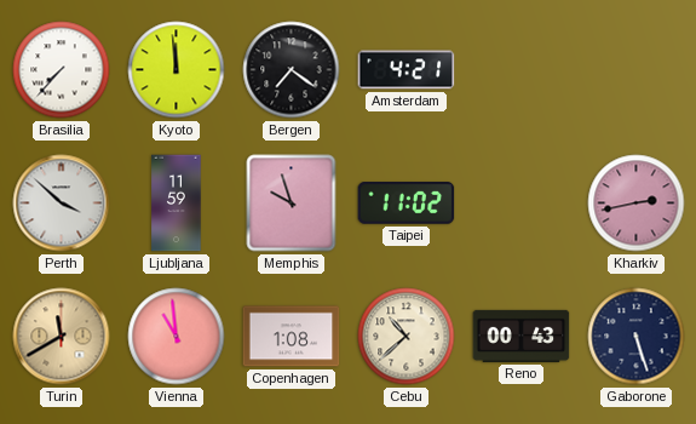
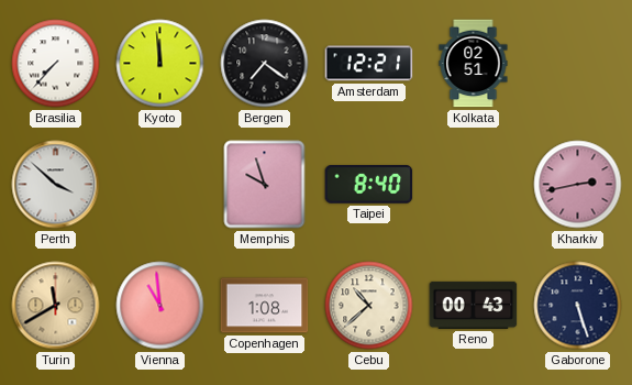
Amsterdam: 4:21 -> 12:21 (369, 64)
Kolkata: none -> 02:51 (474, 64)
Ljubljana: 11:59 -> none (177, 204)
Taipei: 11:02 -> 8:40 (369, 185)
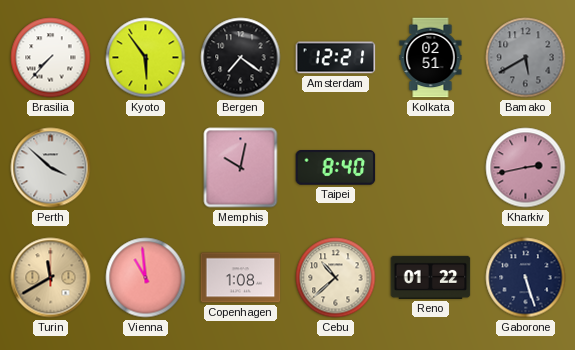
Kyoto: 11:59 -> 5:54 (146, 58)
Bamako: none -> 5:40 (526, 58)
Memphis: 9:57 -> 10:02 (241, 168)
Reno: 00:43 -> 01:22 (431, 277)
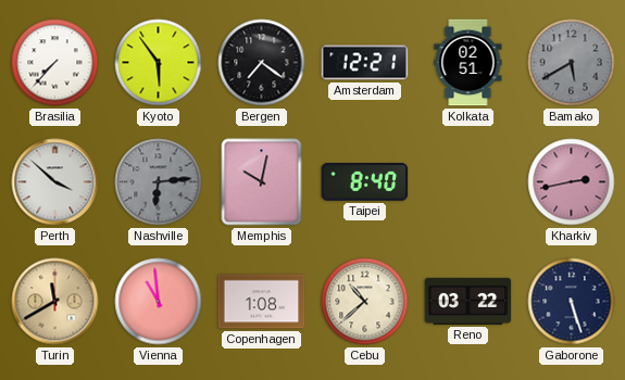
Nashville: none -> 6:14 (159, 182)
Reno: 01:22 -> 03:22 (468, 301)
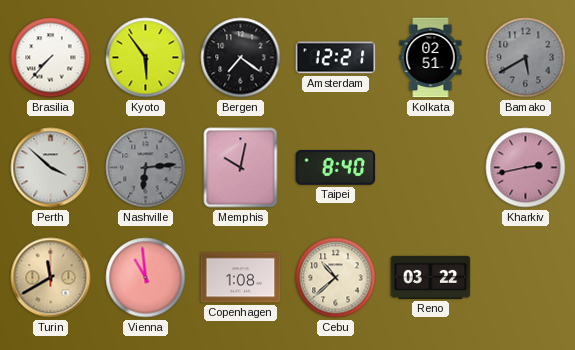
Gaborone: 5:27 -> none (572, 302)
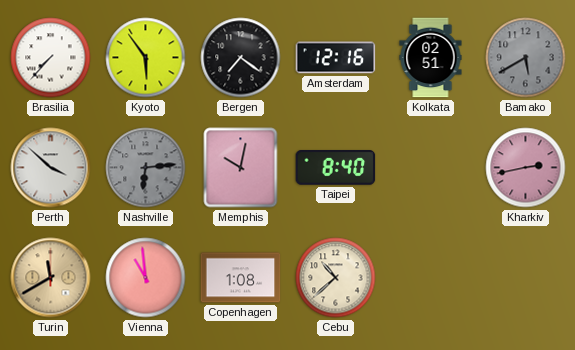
Amsterdam: 12:21 -> 12:16 (336, 58)
Reno: 03:22 -> none (431, 277)
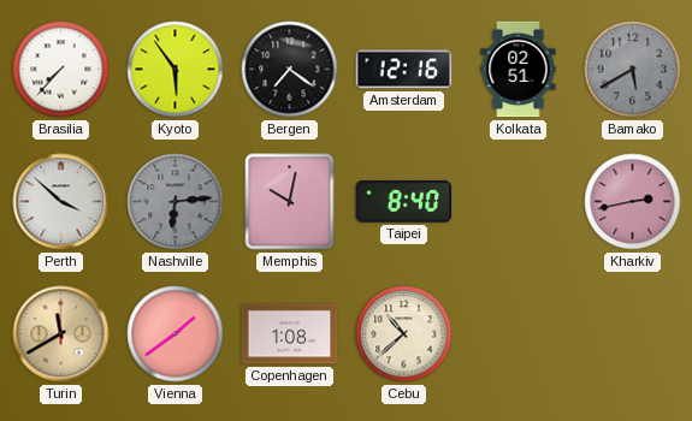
Vienna: 10:59 -> 1:39 (176, 334)
